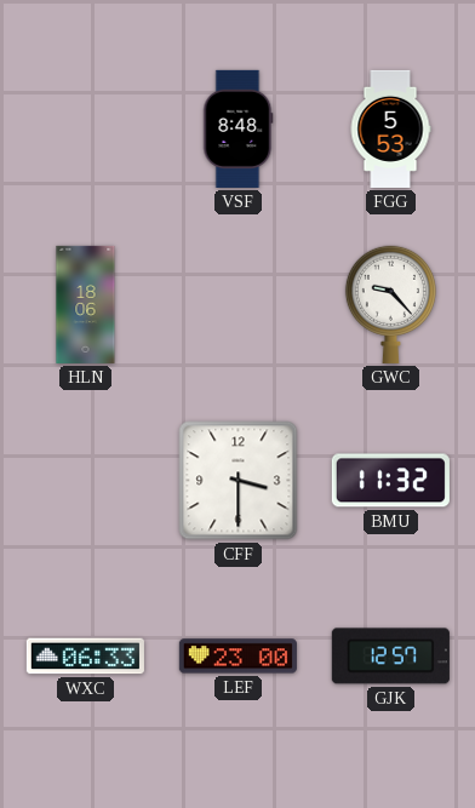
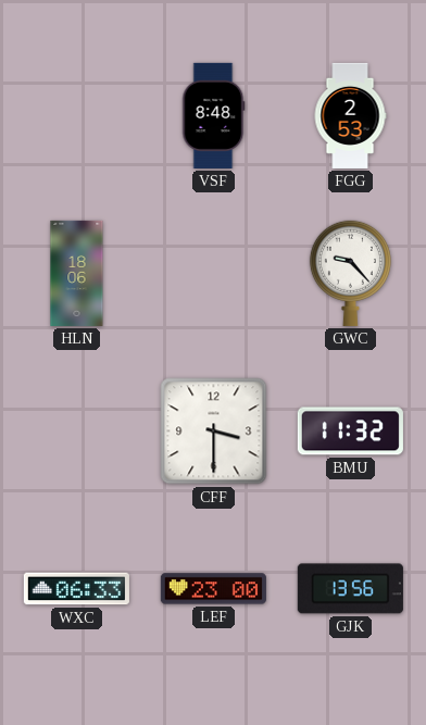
FGG: 5:53 -> 2:53 (350, 115)
GJK: 12:57 -> 13:56 (350, 589)
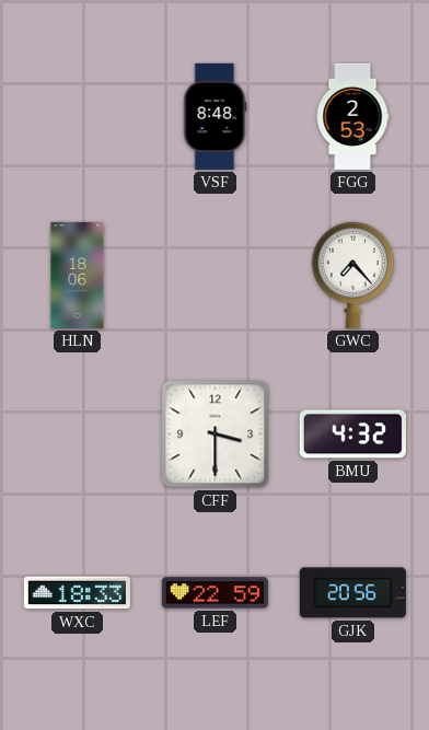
GWC: 9:23 -> 7:23 (352, 275)
BMU: 11:32 -> 4:32 (352, 434)
WXC: 06:33 -> 18:33 (77, 593)
LEF: 23:00 -> 22:59 (215, 593)
GJK: 13:56 -> 20:56 (352, 593)
